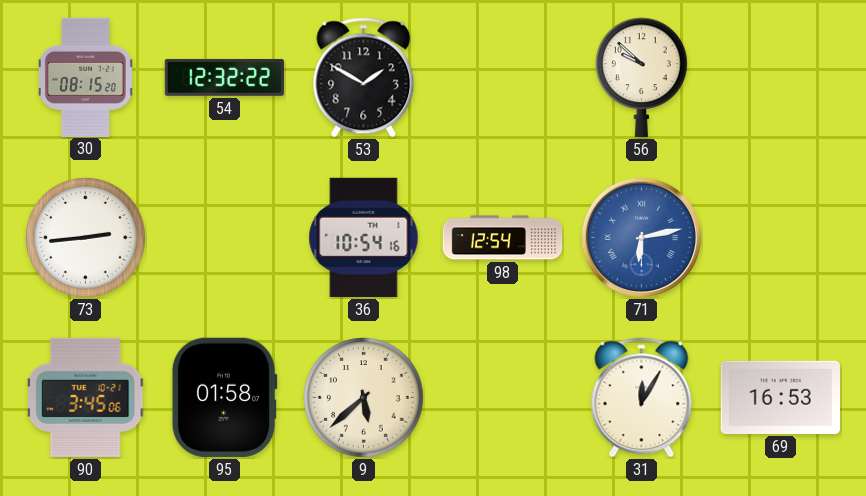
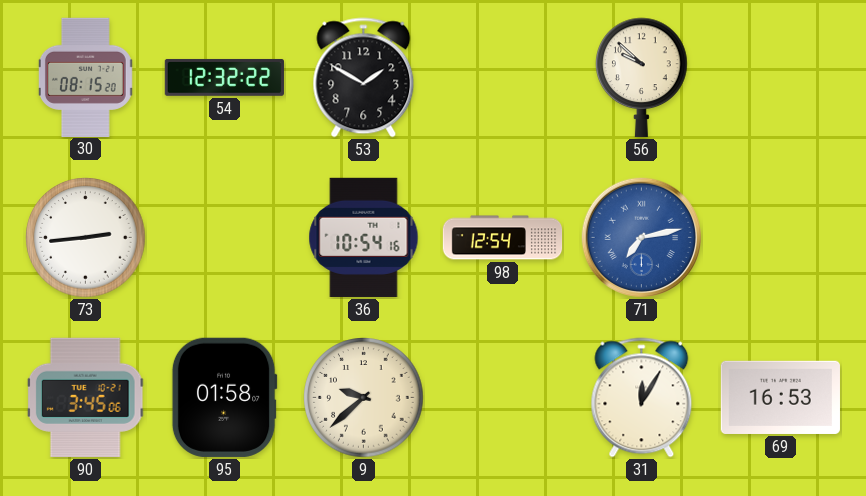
71: 6:13 -> 7:13 (642, 238)
9: 5:38 -> 9:38 (364, 398)
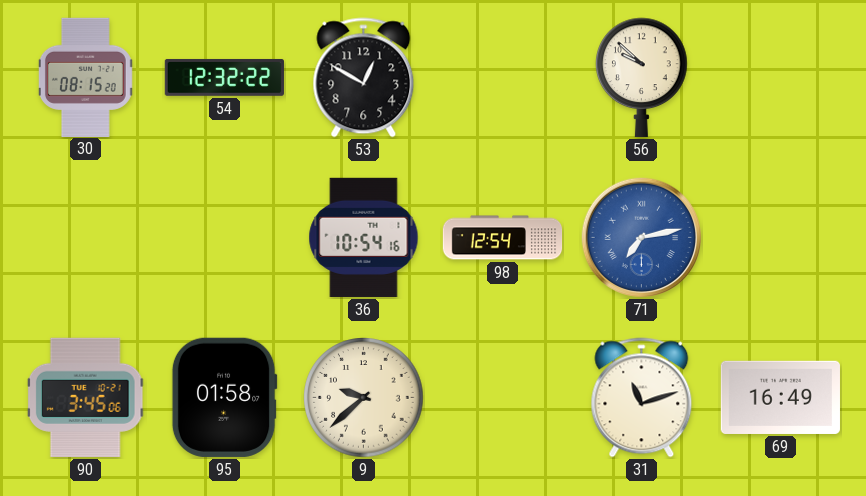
53: 1:50 -> 12:50 (364, 78)
73: 2:44 -> none (86, 238)
31: 12:05 -> 11:12 (642, 398)
69: 16:53 -> 16:49 (780, 397)
